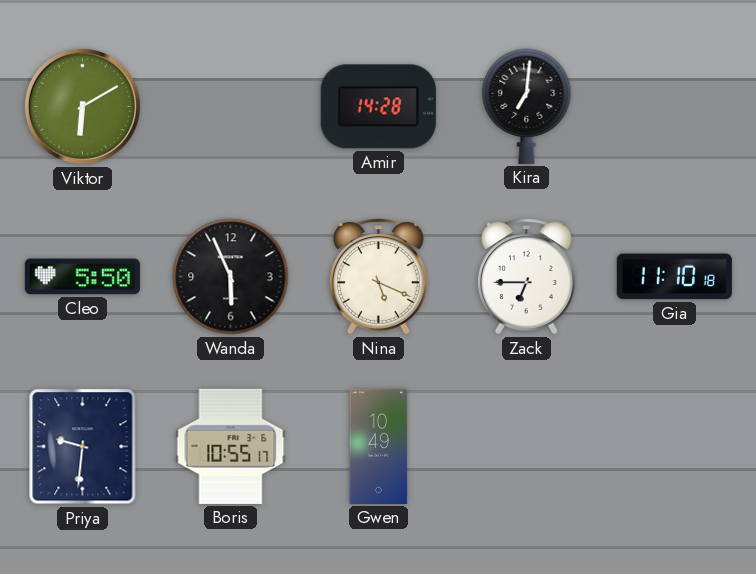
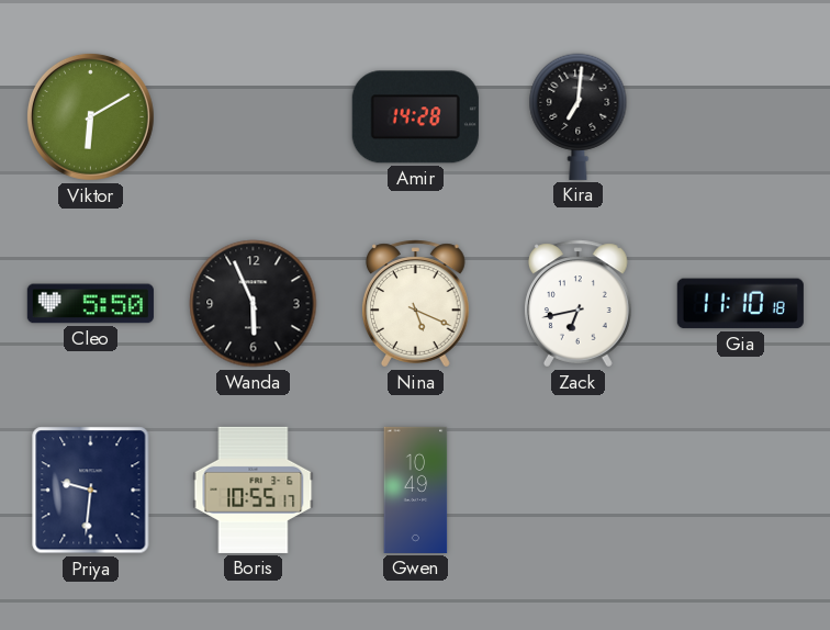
Zack: 6:45 -> 6:43 (579, 304)
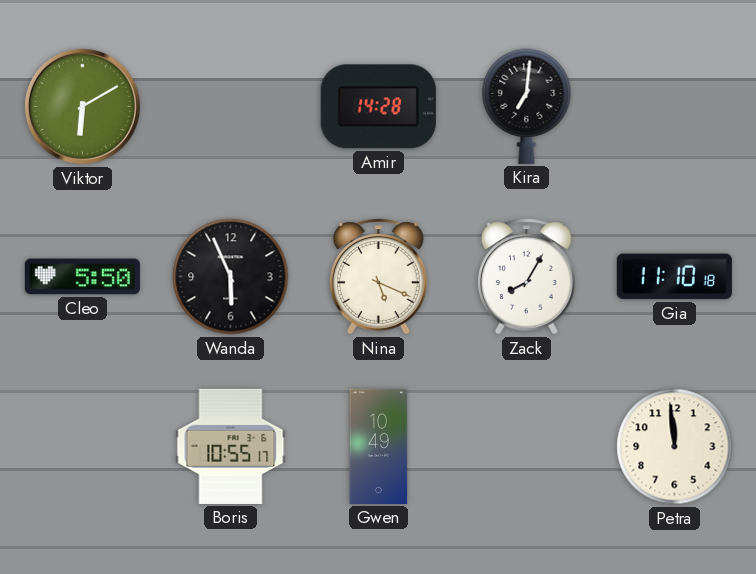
Zack: 6:43 -> 8:05 (527, 277)
Priya: 9:31 -> none (91, 491)
Petra: none -> 11:59 (675, 447)
